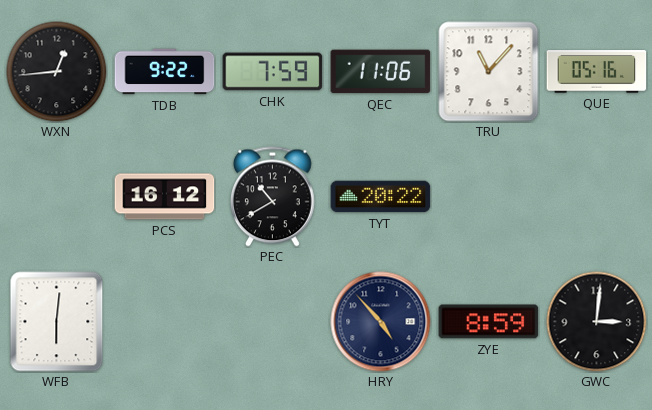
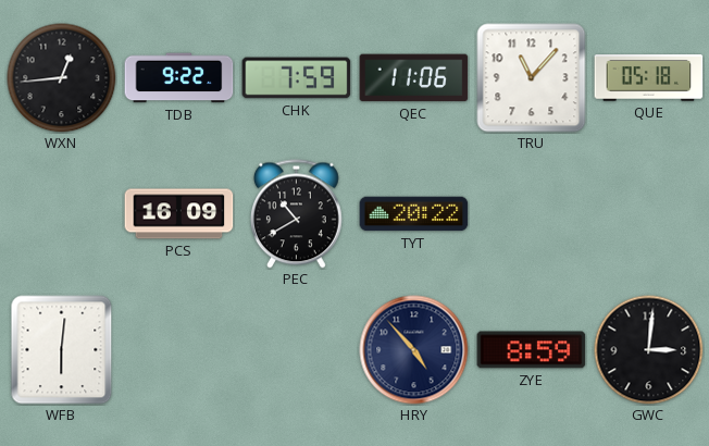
QUE: 05:16 -> 05:18 (649, 78)
PCS: 16:12 -> 16:09 (179, 214)
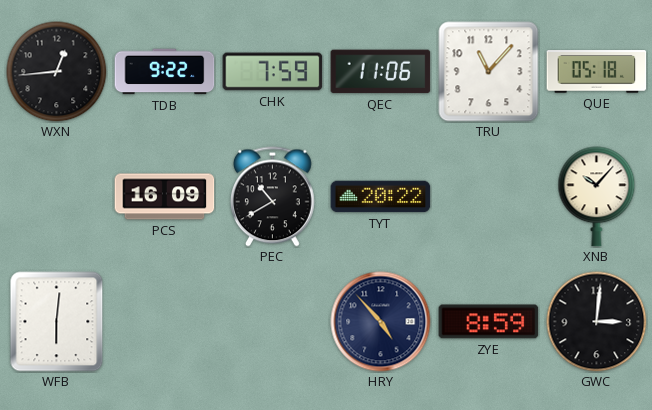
XNB: none -> 10:07 (597, 197)
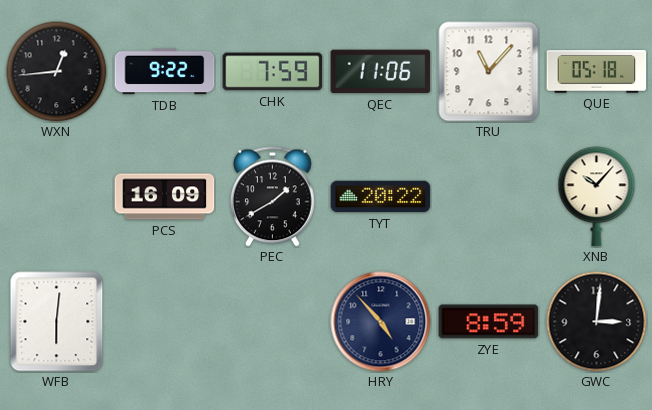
PEC: 10:40 -> 1:40 (272, 197)
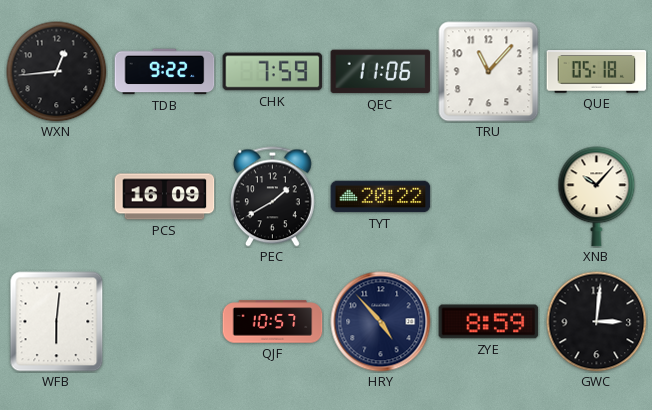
QJF: none -> 10:57 (273, 322)
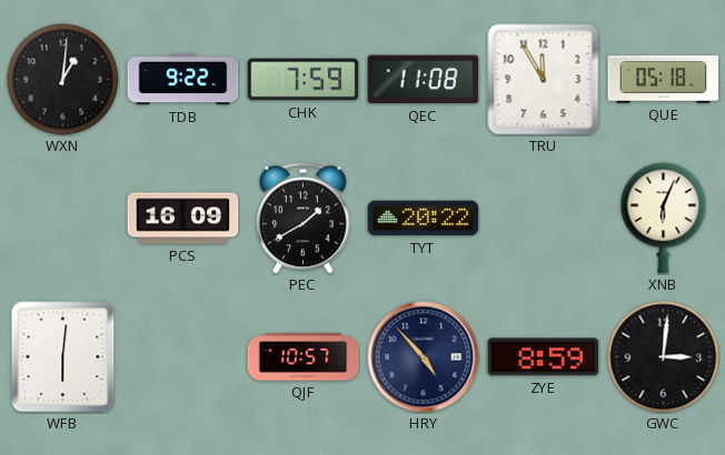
WXN: 12:44 -> 1:01 (63, 80)
QEC: 11:06 -> 11:08 (424, 80)
TRU: 11:07 -> 11:55 (544, 80)
XNB: 10:07 -> 6:04 (664, 219)
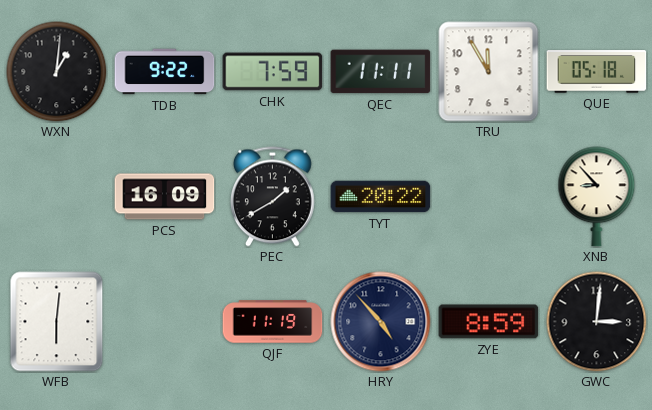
QEC: 11:08 -> 11:11 (381, 72)
XNB: 6:04 -> 8:53 (597, 197)
QJF: 10:57 -> 11:19 (273, 322)
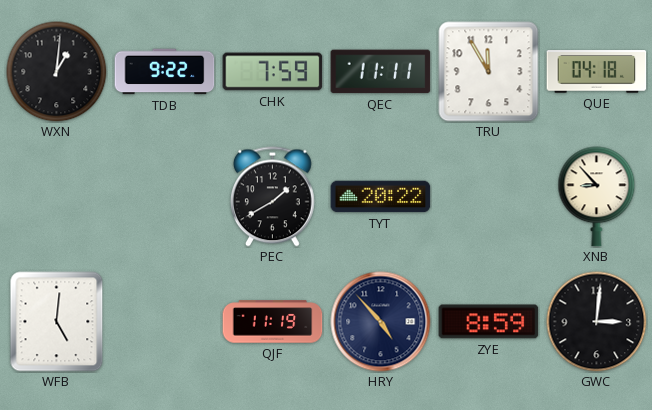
QUE: 05:18 -> 04:18 (597, 72)
PCS: 16:09 -> none (165, 197)
WFB: 6:01 -> 5:01 (57, 322)
